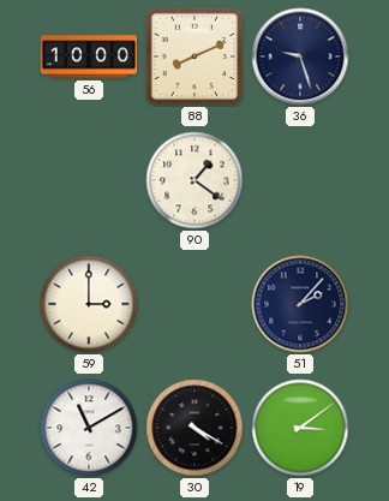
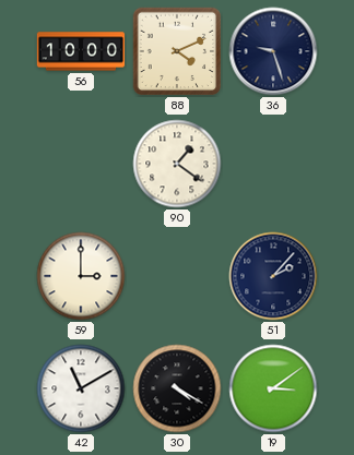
88: 8:11 -> 4:11 (177, 51)
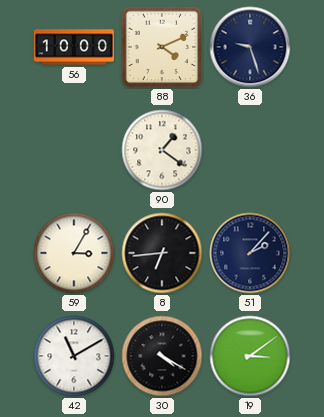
59: 3:00 -> 3:05 (74, 253)
8: none -> 6:44 (162, 253)
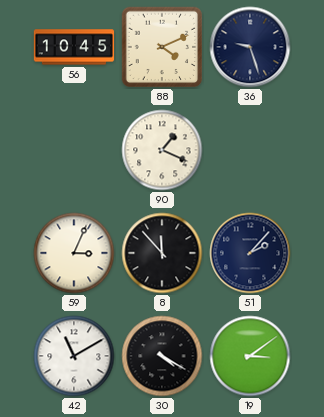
56: 10:00 -> 10:45 (74, 47)
90: 1:21 -> 1:19 (162, 150)
59: 3:05 -> 3:04 (74, 253)
8: 6:44 -> 11:53 (162, 253)
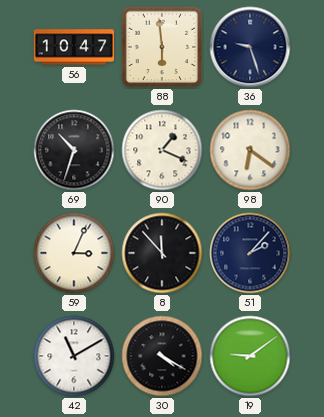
56: 10:45 -> 10:47 (74, 47)
88: 4:11 -> 5:59 (162, 47)
69: none -> 10:33 (74, 150)
98: none -> 6:21 (250, 150)
19: 3:09 -> 9:09 (250, 356)
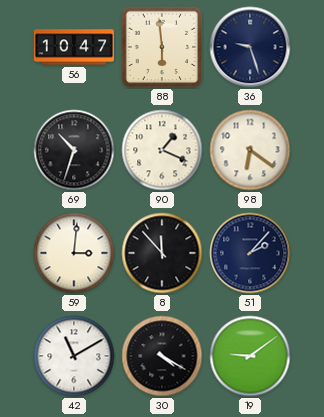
59: 3:04 -> 3:01 (74, 253)
